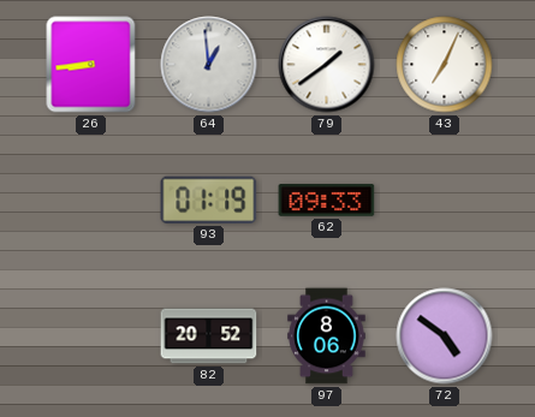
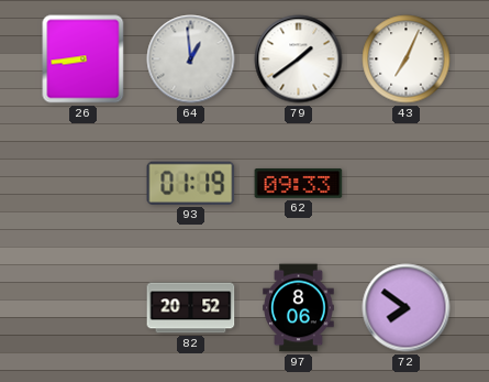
72: 4:51 -> 7:51 (407, 308)
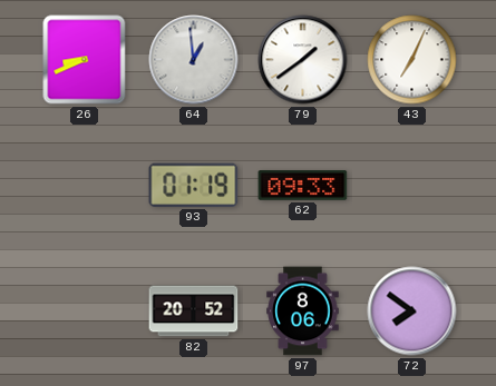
26: 8:44 -> 8:41 (85, 60)
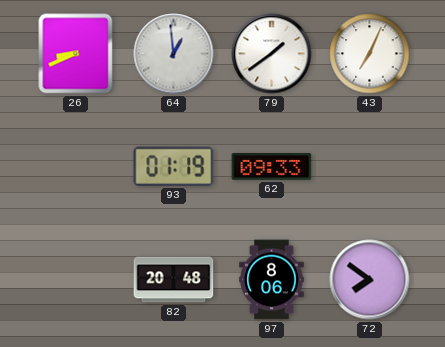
82: 20:52 -> 20:48 (174, 280)
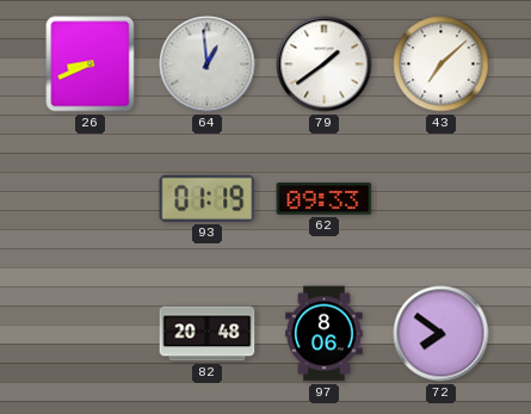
43: 7:04 -> 7:08 (442, 64)
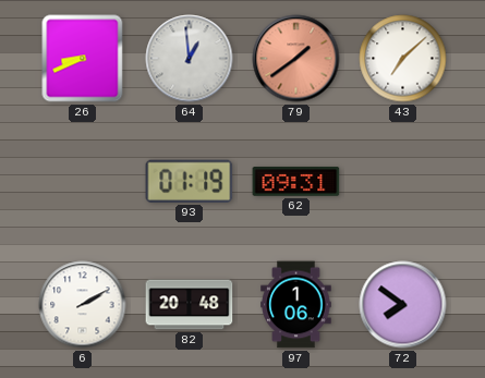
79 dial: white -> salmon (296, 59)
62: 09:33 -> 09:31 (296, 182)
6: none -> 2:10 (83, 305)
97: 8:06 -> 1:06 (296, 305)
